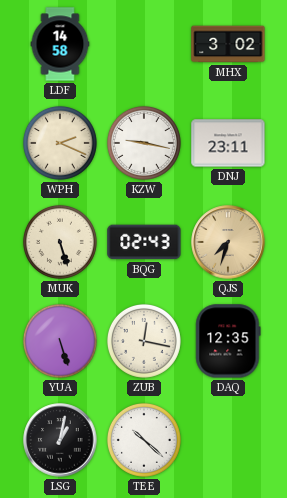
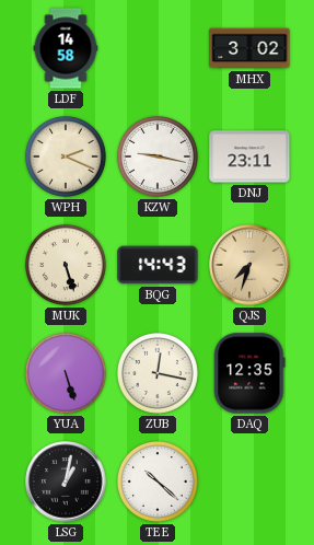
BQG: 02:43 -> 14:43 (158, 265)
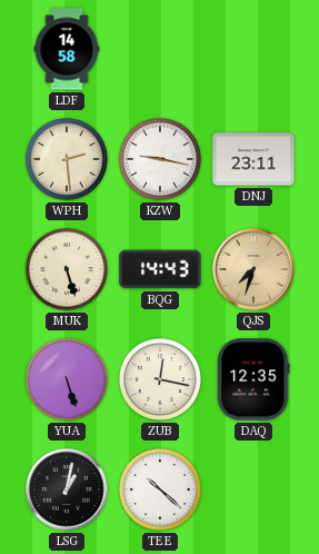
MHX: 3:02 -> none (249, 48)
WPH: 2:19 -> 2:29 (67, 159)
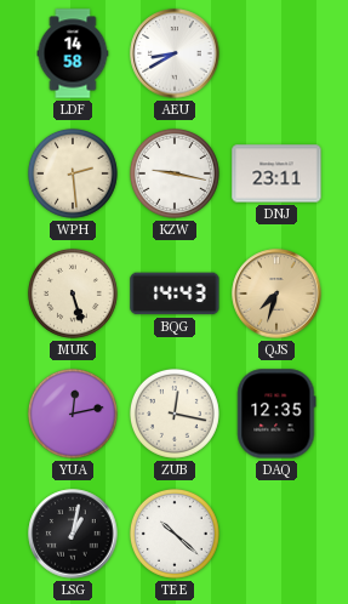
AEU: none -> 8:40 (175, 53)
YUA: 5:27 -> 12:13 (73, 414)
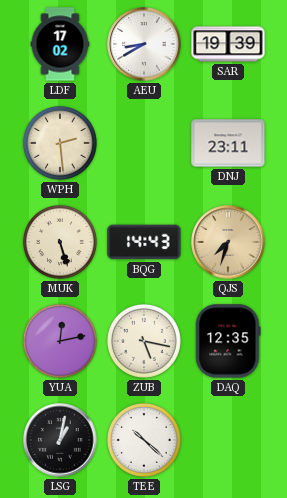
LDF: 14:58 -> 17:02 (60, 44)
SAR: none -> 19:39 (228, 44)
KZW: 9:17 -> none (175, 173)
ZUB: 12:17 -> 5:17 (144, 341)
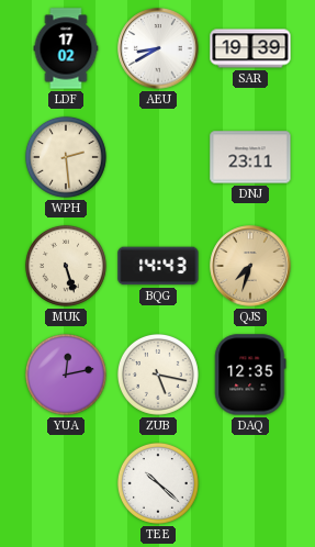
LSG: 1:02 -> none (60, 440)
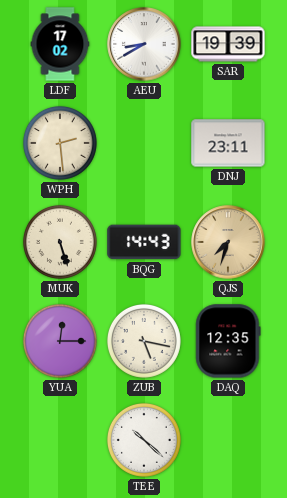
YUA: 12:13 -> 12:15 (60, 341)
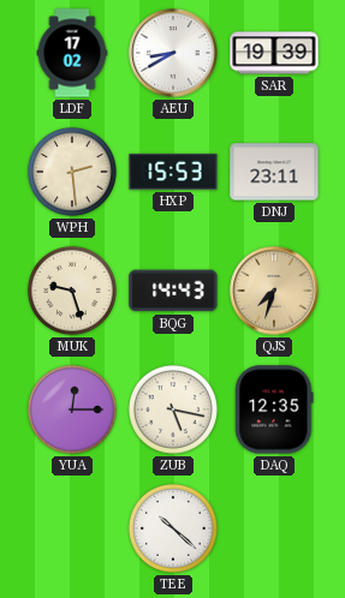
HXP: none -> 15:53 (173, 172)
MUK: 5:27 -> 9:27 (72, 291)
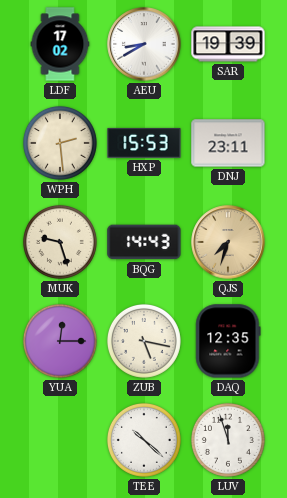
LUV: none -> 11:57 (228, 440)
